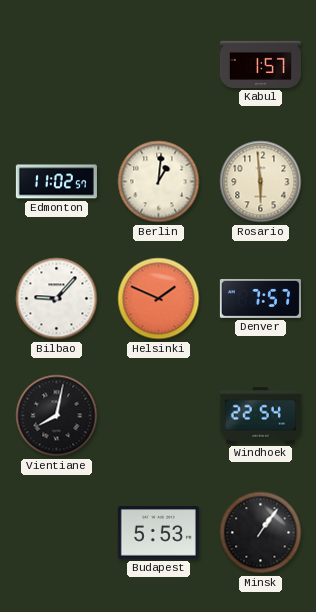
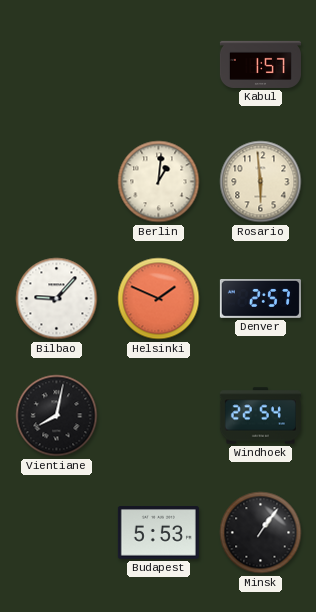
Edmonton: 11:02 -> none (56, 182)
Denver: 7:57 -> 2:57 (260, 299)
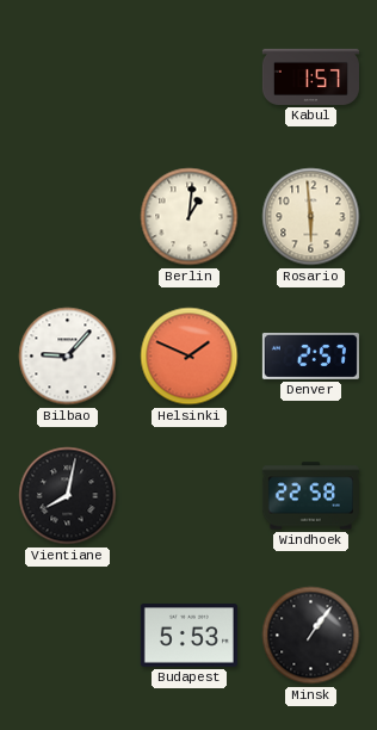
Windhoek: 22:54 -> 22:58 (310, 496)
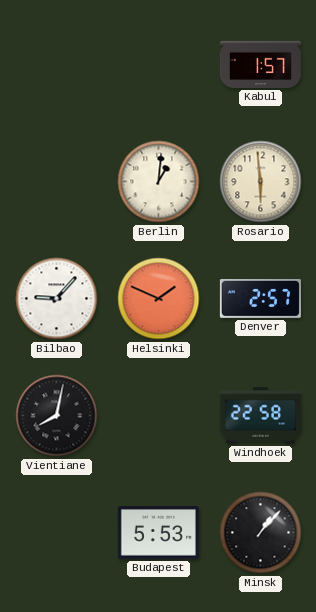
Minsk: 1:06 -> 1:07 (261, 533)
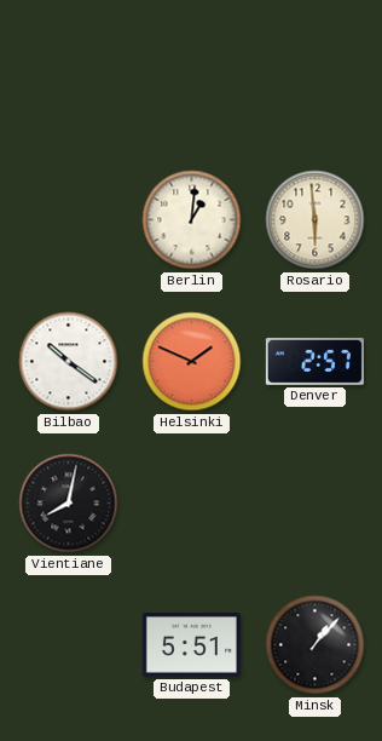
Kabul: 1:57 -> none (260, 64)
Bilbao: 9:07 -> 10:21 (69, 362)
Windhoek: 22:58 -> none (260, 416)
Budapest: 5:53 -> 5:51 (191, 645)
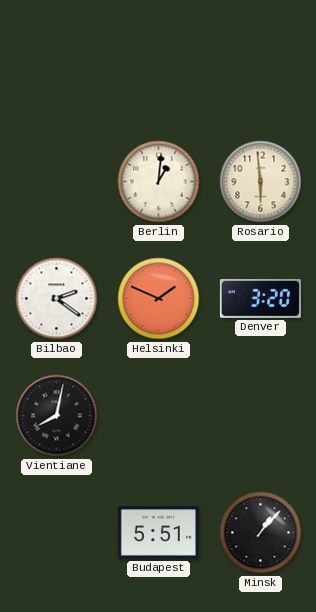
Bilbao: 10:21 -> 2:21 (57, 299)
Denver: 2:57 -> 3:20 (260, 299)
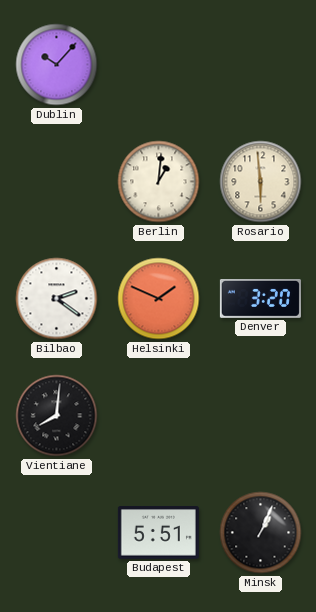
Dublin: none -> 10:07 (57, 65)
Vientiane: 8:02 -> 8:01 (57, 416)
Minsk: 1:07 -> 1:04 (261, 533)
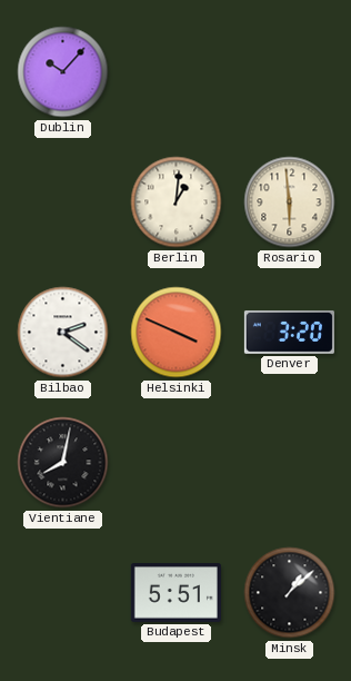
Helsinki: 1:49 -> 3:49 (177, 333)
Vientiane: 8:01 -> 8:02 (63, 463)
Minsk: 1:04 -> 1:08 (290, 593)
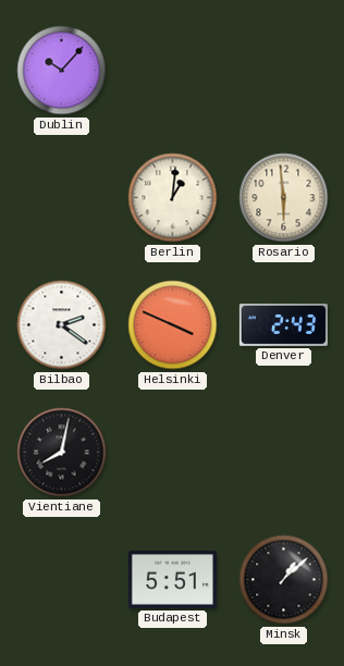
Denver: 3:20 -> 2:43 (283, 325)
